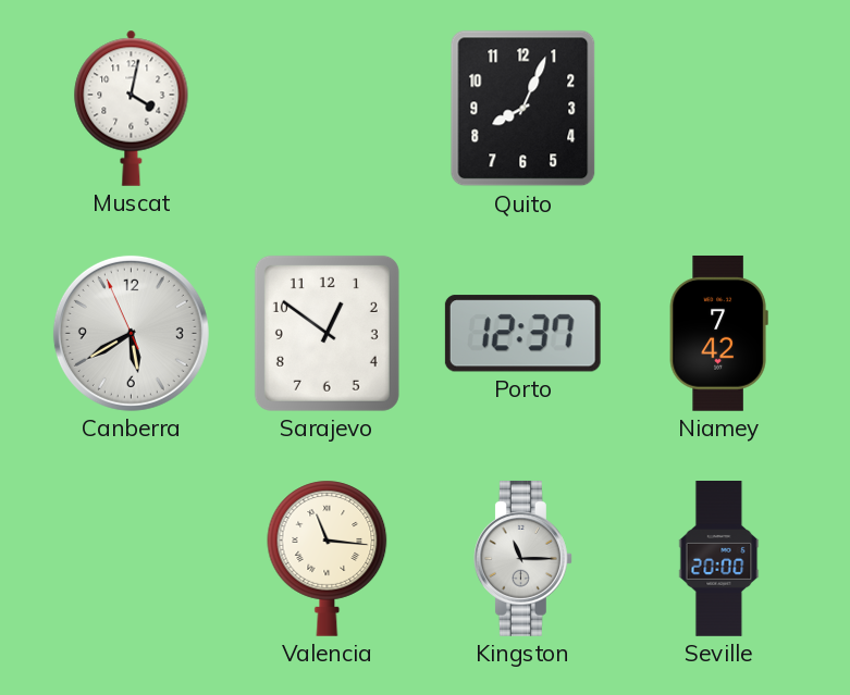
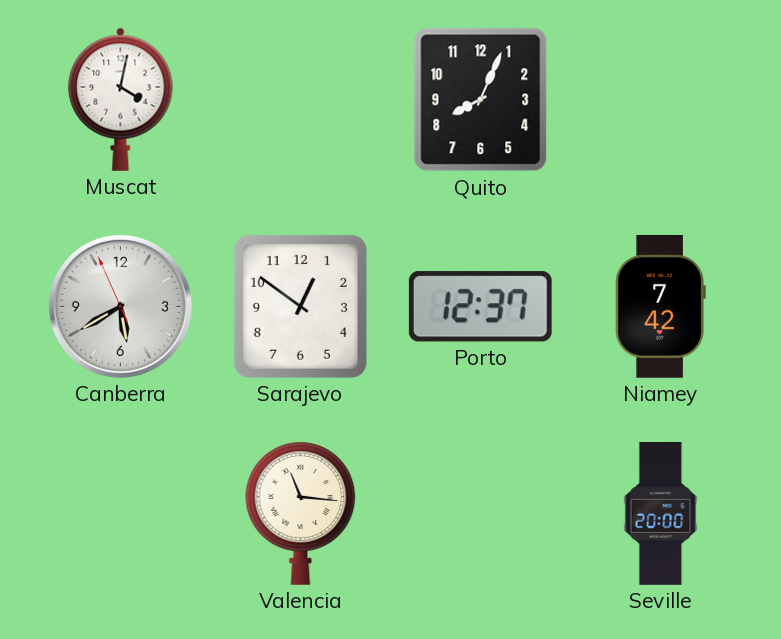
Kingston: 11:15 -> none (522, 558)
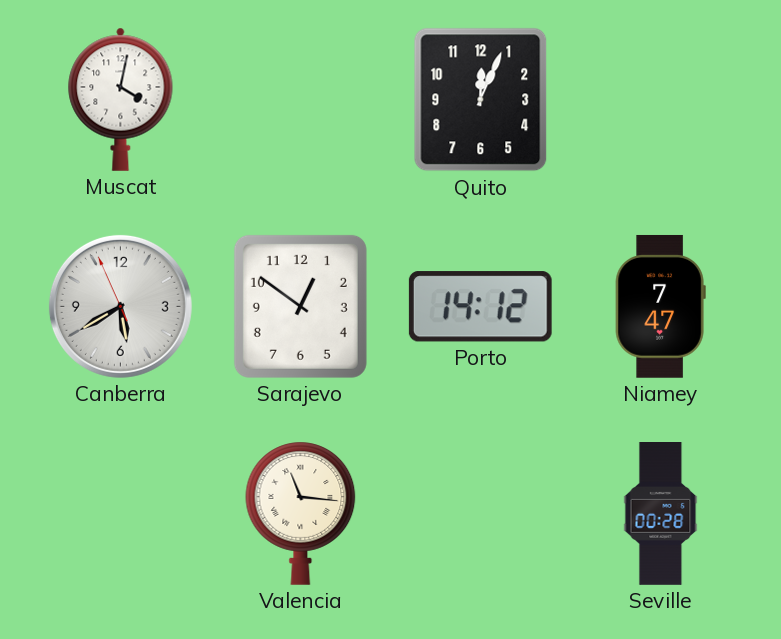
Quito: 8:04 -> 12:04 (481, 100)
Porto: 12:37 -> 14:12 (480, 307)
Niamey: 7:42 -> 7:47 (660, 306)
Seville: 20:00 -> 00:28 (661, 514)
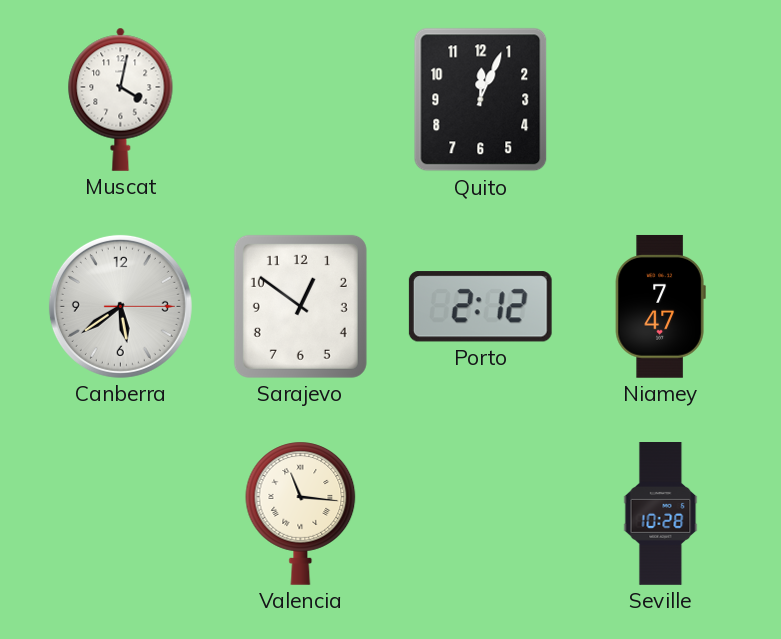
Canberra: 5:39:56 -> 5:39:15 (120, 306)
Porto: 14:12 -> 2:12 (480, 307)
Seville: 00:28 -> 10:28 (661, 514)
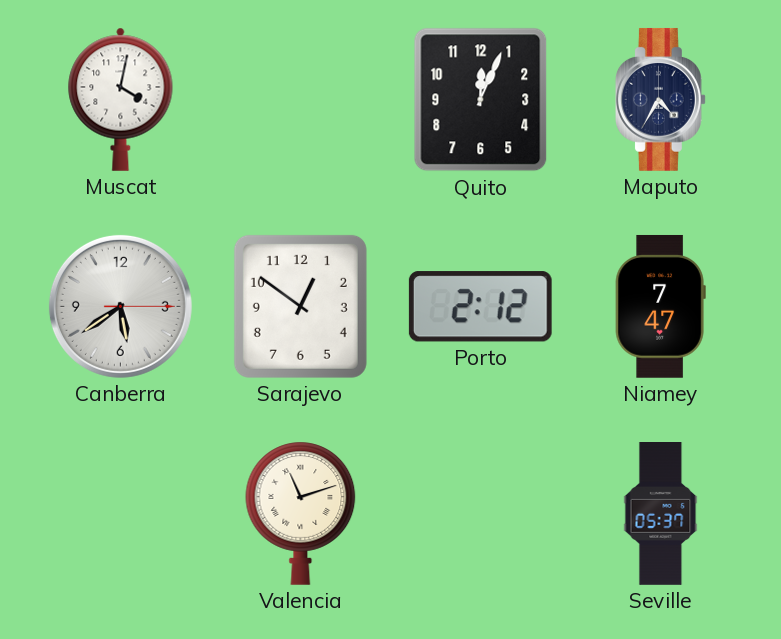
Maputo: none -> 4:35 (660, 99)
Valencia: 11:16 -> 11:12 (301, 513)
Seville: 10:28 -> 05:37 (661, 514)
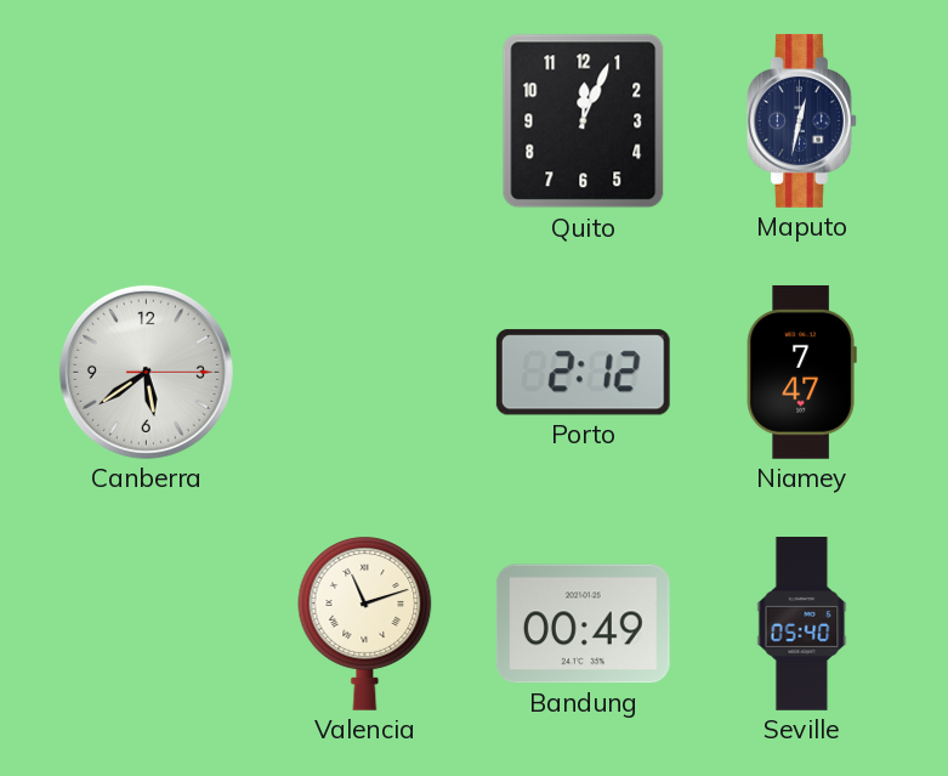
Muscat: 4:02 -> none (121, 99)
Maputo: 4:35 -> 12:32 (801, 120)
Sarajevo: 12:51 -> none (300, 306)
Bandung: none -> 00:49 (583, 624)
Seville: 05:37 -> 05:40 (802, 624)
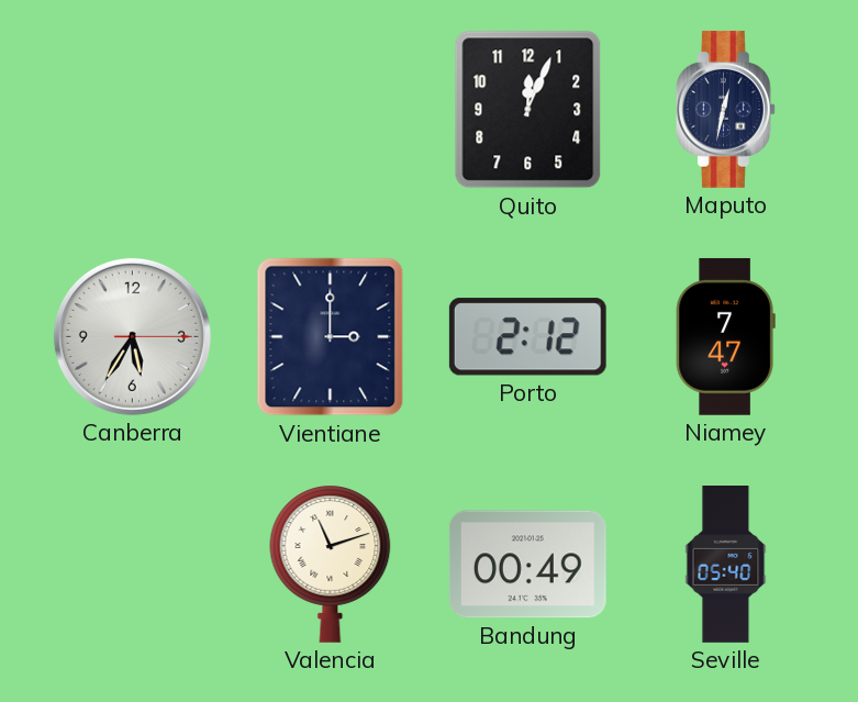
Canberra: 5:39 -> 5:35 (132, 336)
Vientiane: none -> 3:00 (331, 337)
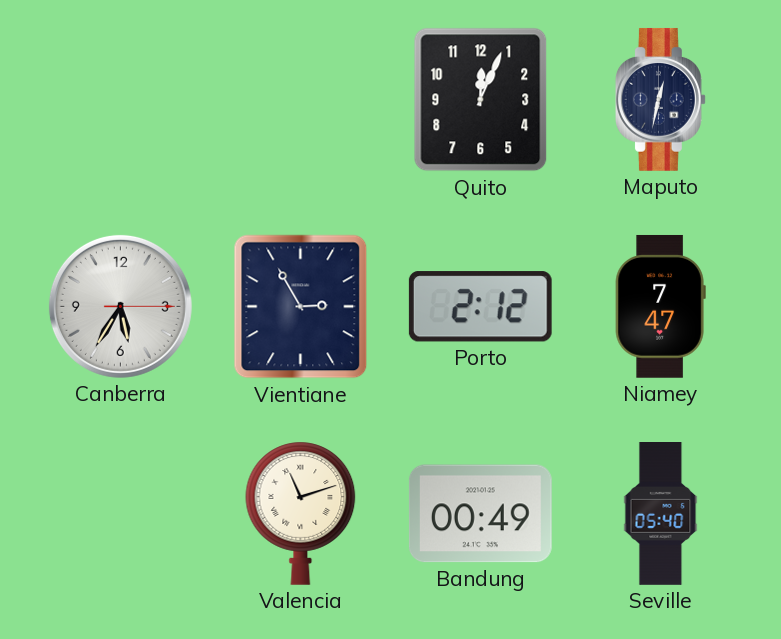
Vientiane: 3:00 -> 2:55 (301, 307)
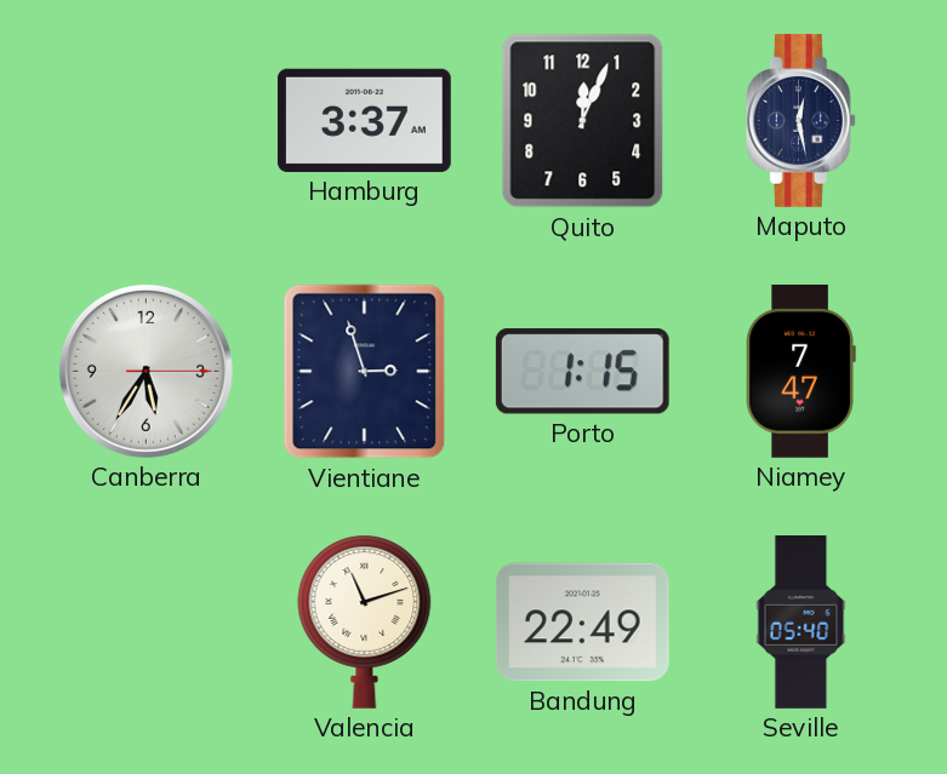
Hamburg: none -> 3:37 (364, 120)
Maputo: 12:32 -> 12:28 (800, 120)
Vientiane: 2:55 -> 2:57 (365, 372)
Porto: 2:12 -> 1:15 (582, 372)
Bandung: 00:49 -> 22:49 (582, 623)
